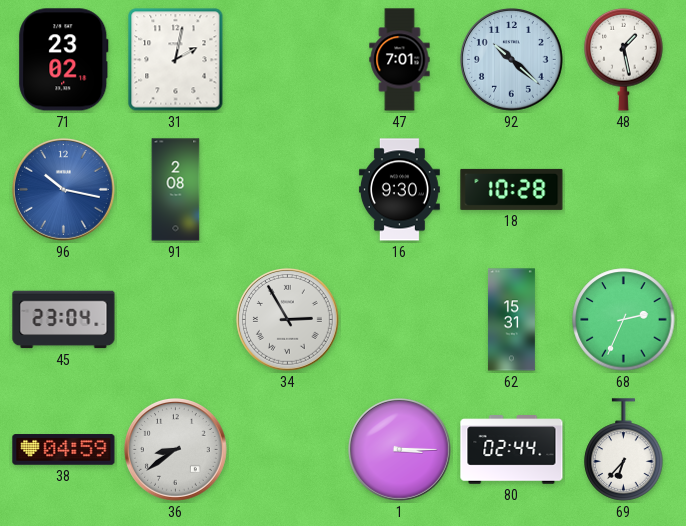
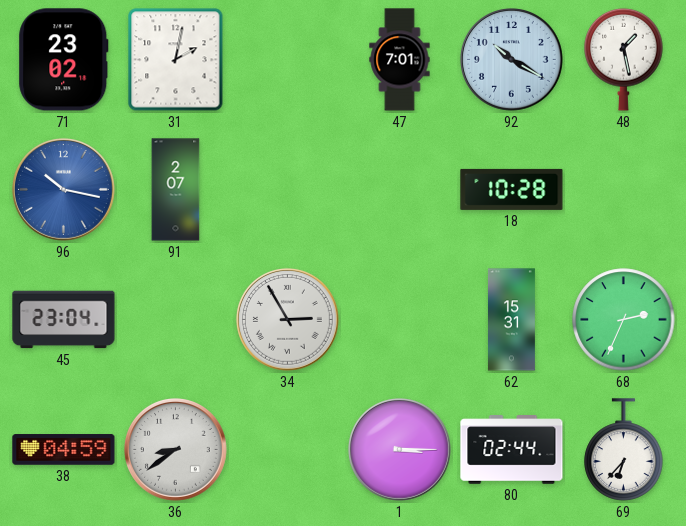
92: 10:22 -> 10:20 (511, 59)
91: 2:08 -> 2:07 (176, 190)
16: 9:30 -> none (399, 190)
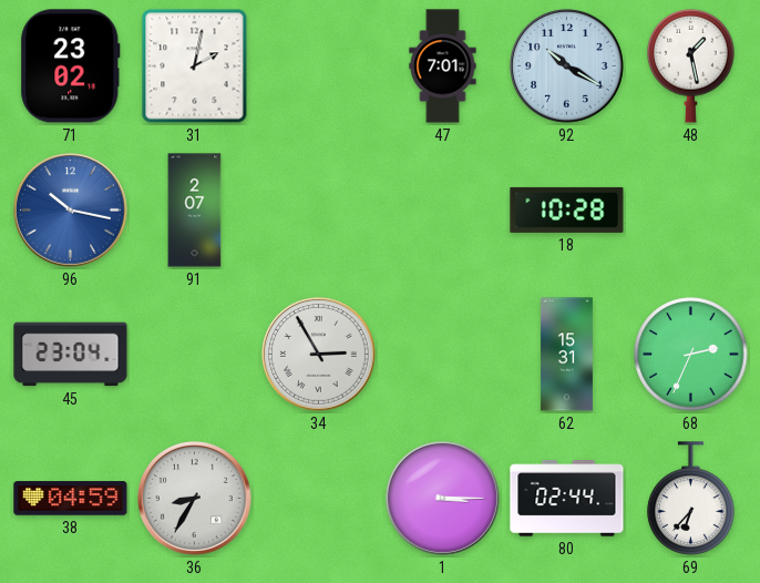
36: 8:39 -> 8:35 (194, 498)
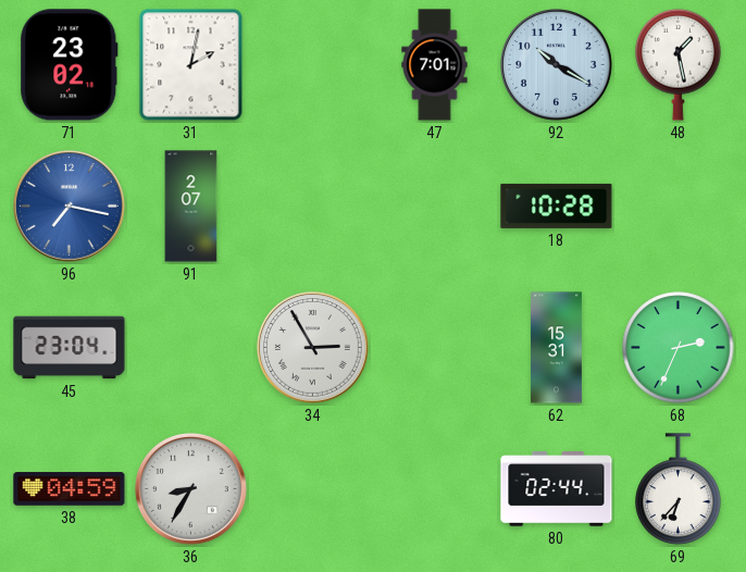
96: 10:17 -> 7:17 (69, 206)
1: 3:15 -> none (442, 498)
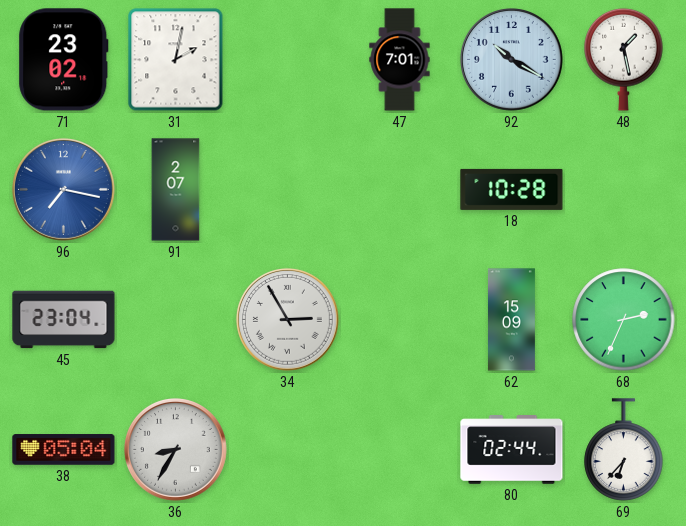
62: 15:31 -> 15:09 (511, 320)
38: 04:59 -> 05:04 (64, 450)
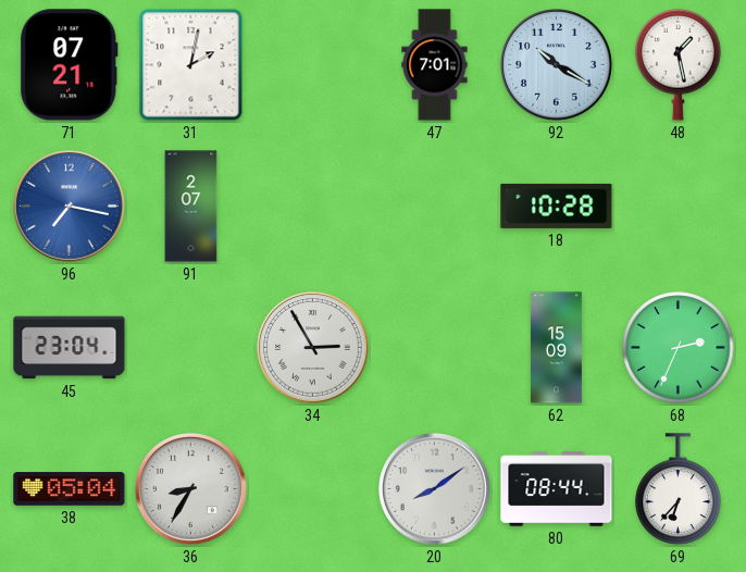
71: 23:02 -> 07:21 (70, 65)
20: none -> 8:09 (434, 488)
80: 02:44 -> 08:44 (557, 489)
